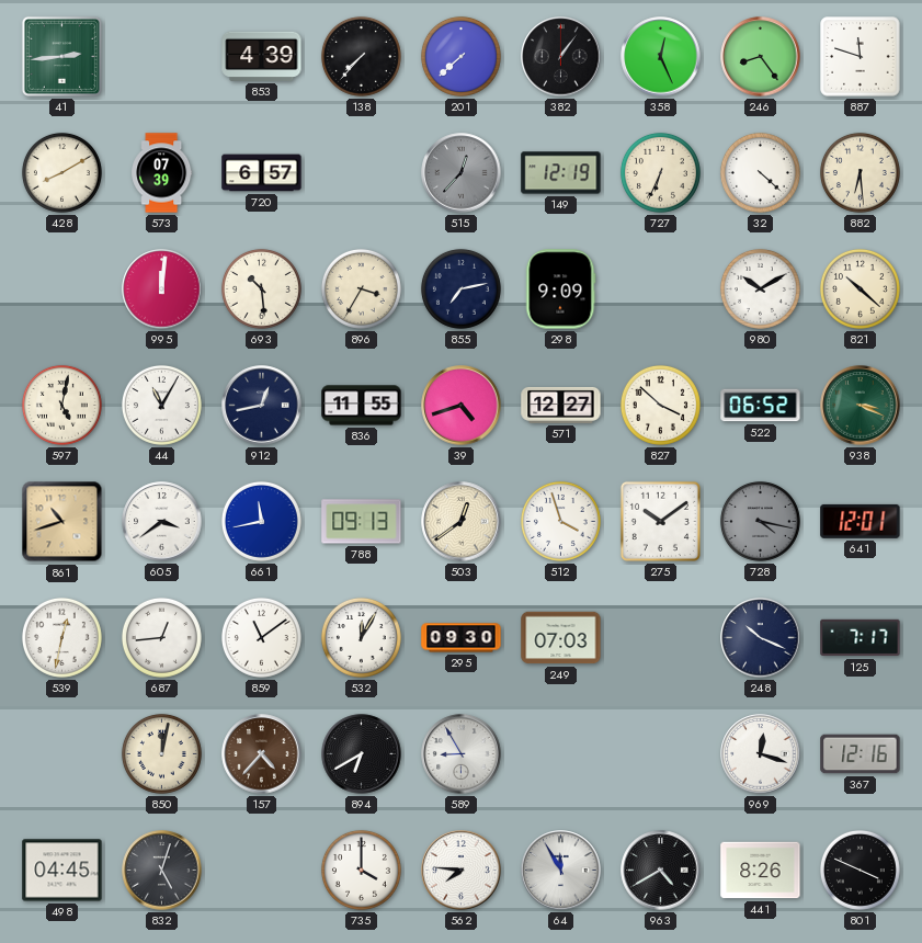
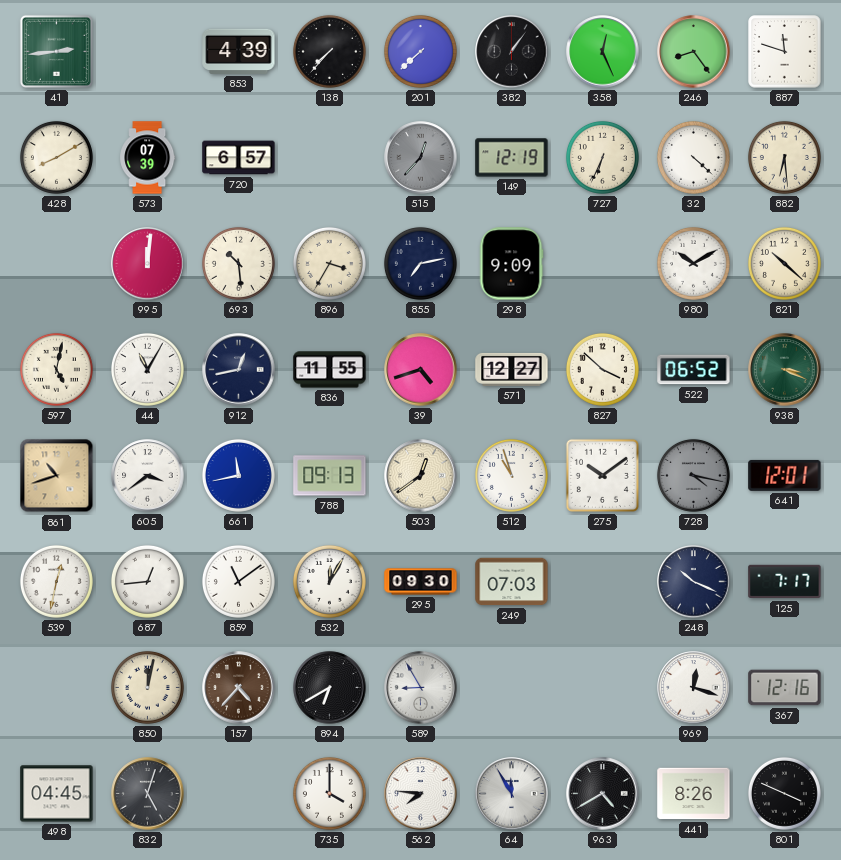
512: 3:57 -> 10:57 (511, 475)
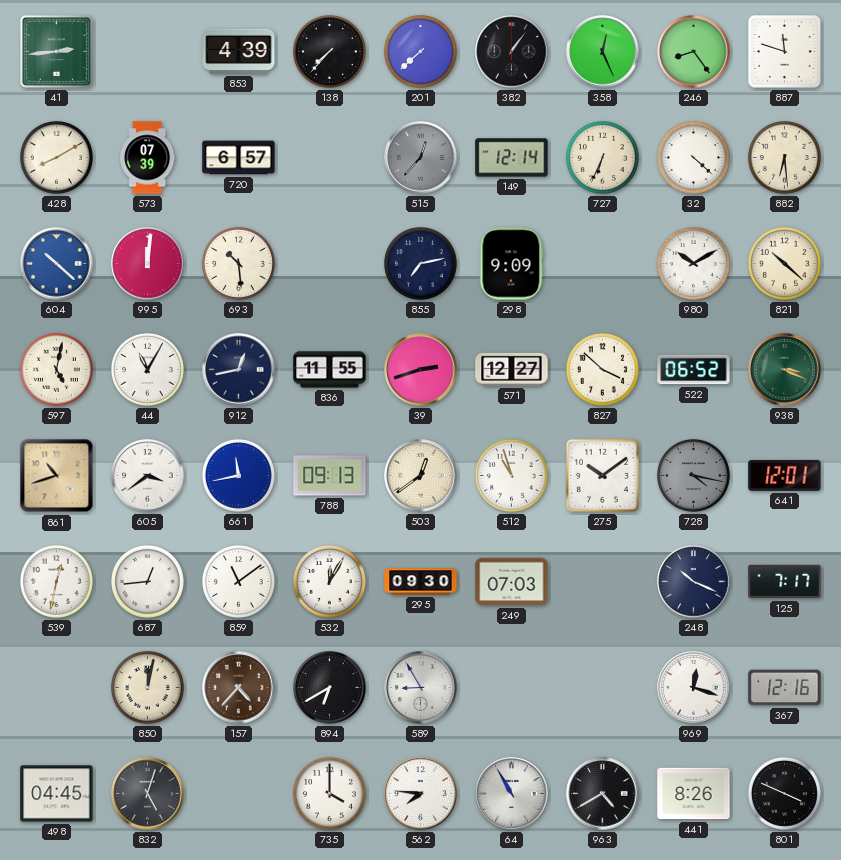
149: 12:19 -> 12:14 (512, 158)
604: none -> 10:22 (57, 264)
896: 3:35 -> none (329, 263)
39: 4:42 -> 2:42 (421, 370)
64: 11:55 -> 10:55 (512, 794)
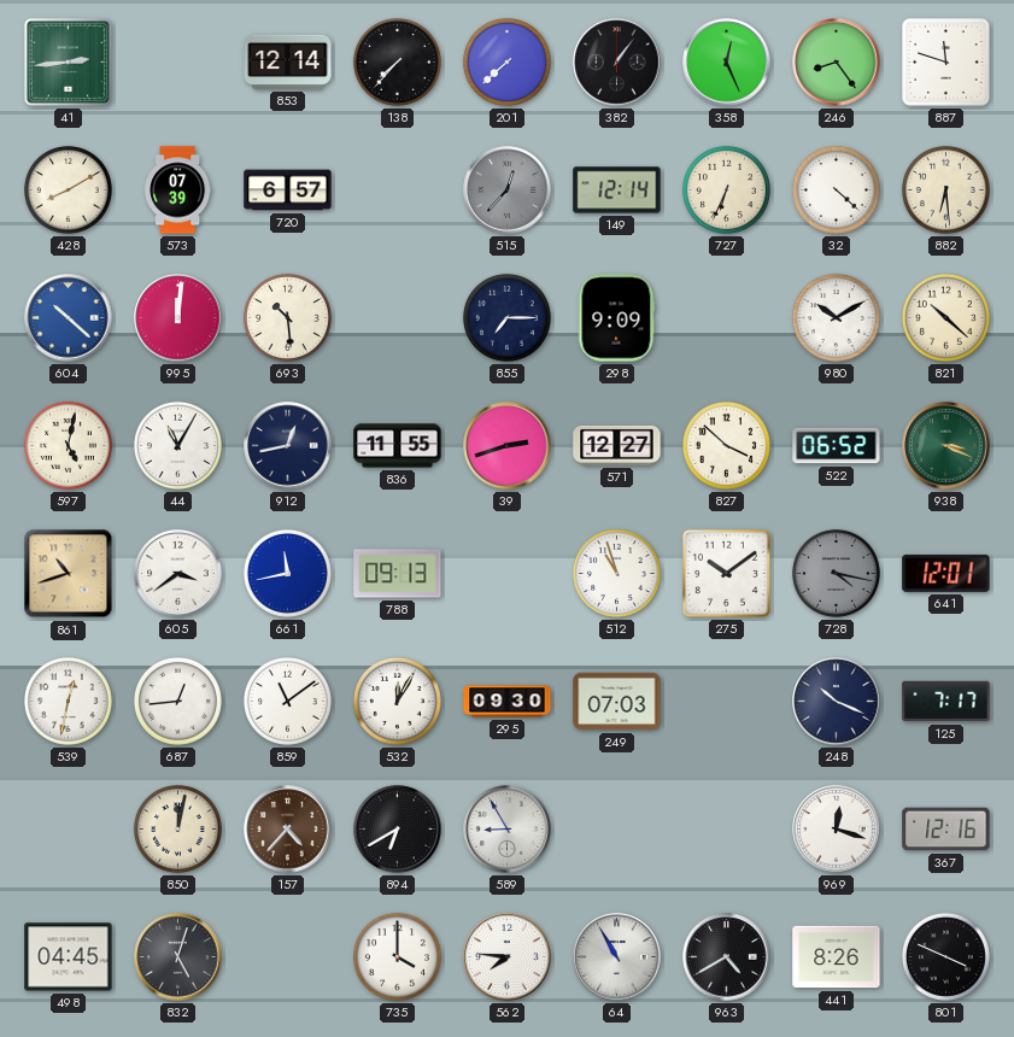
853: 4:39 -> 12:14 (288, 61)
855: 7:13 -> 7:15 (506, 317)
503: 12:39 -> none (421, 476)
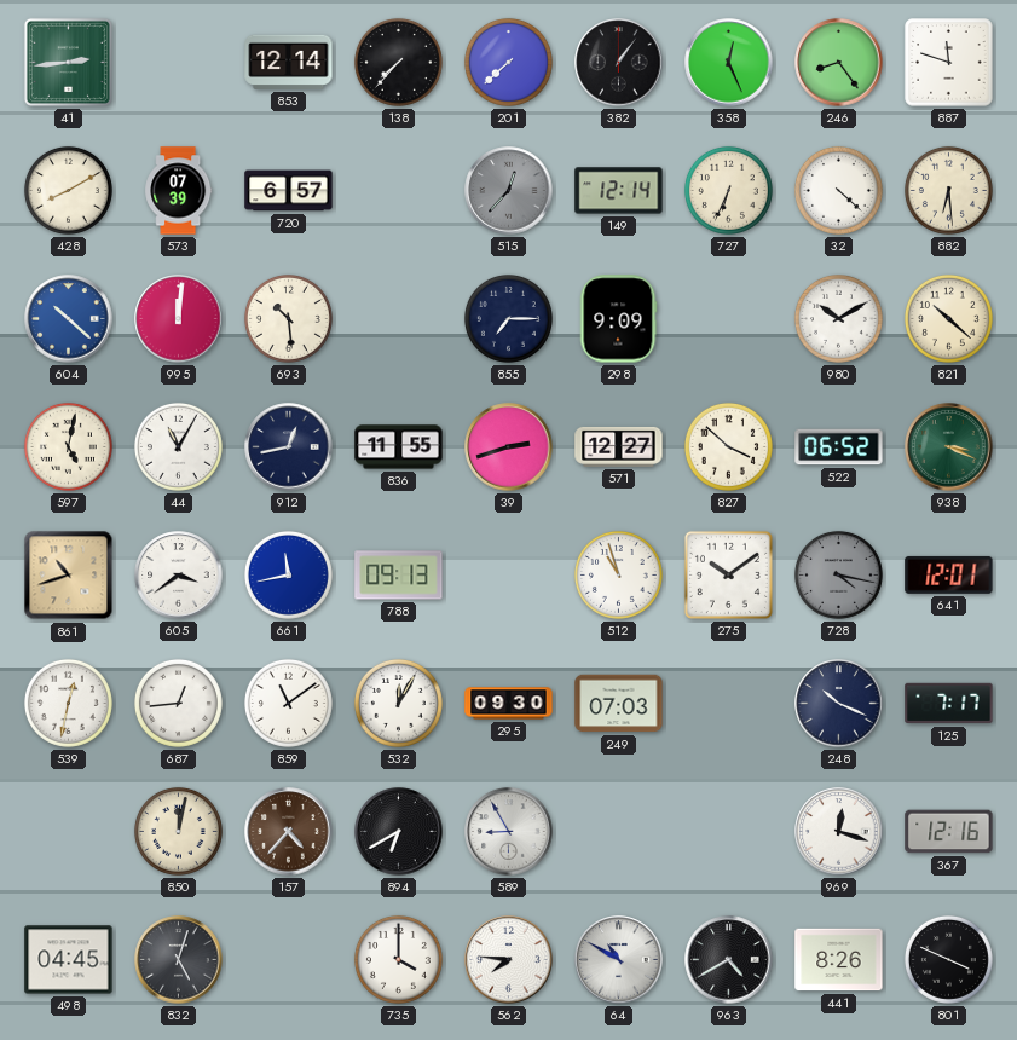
64: 10:55 -> 10:50 (619, 960)
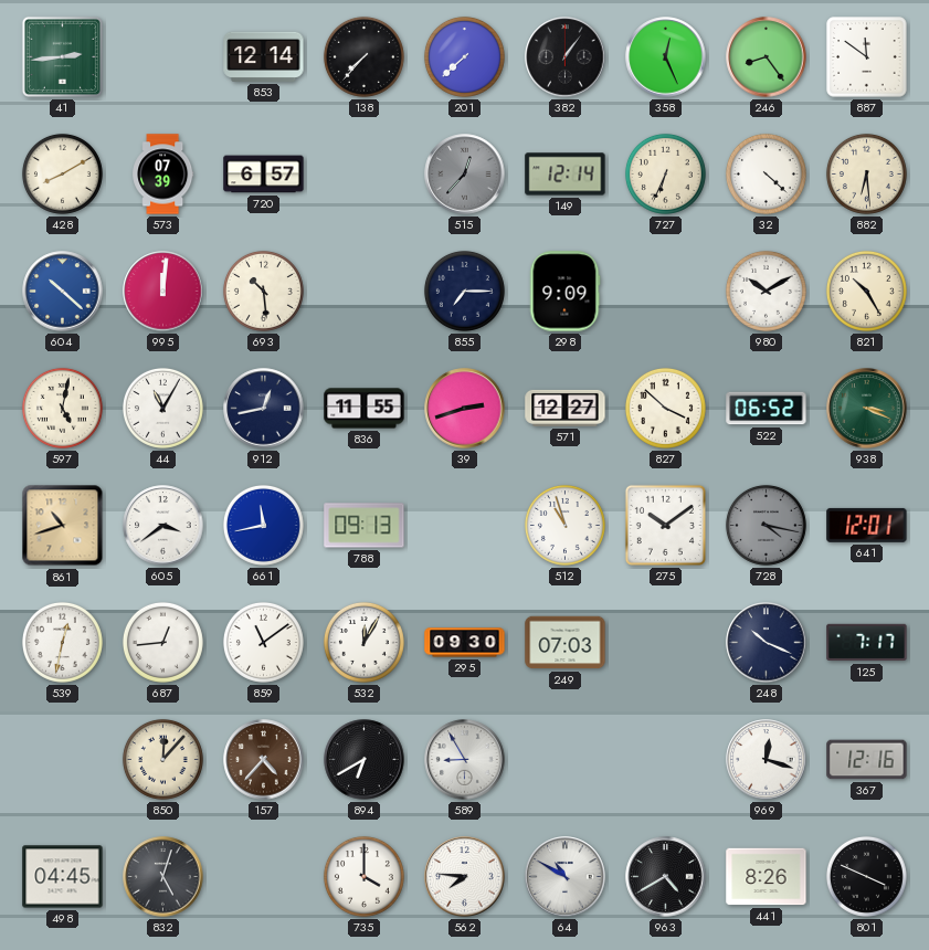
887: 11:48 -> 11:51 (867, 57)
821: 10:22 -> 10:25 (866, 291)
850: 12:02 -> 12:07 (162, 759)
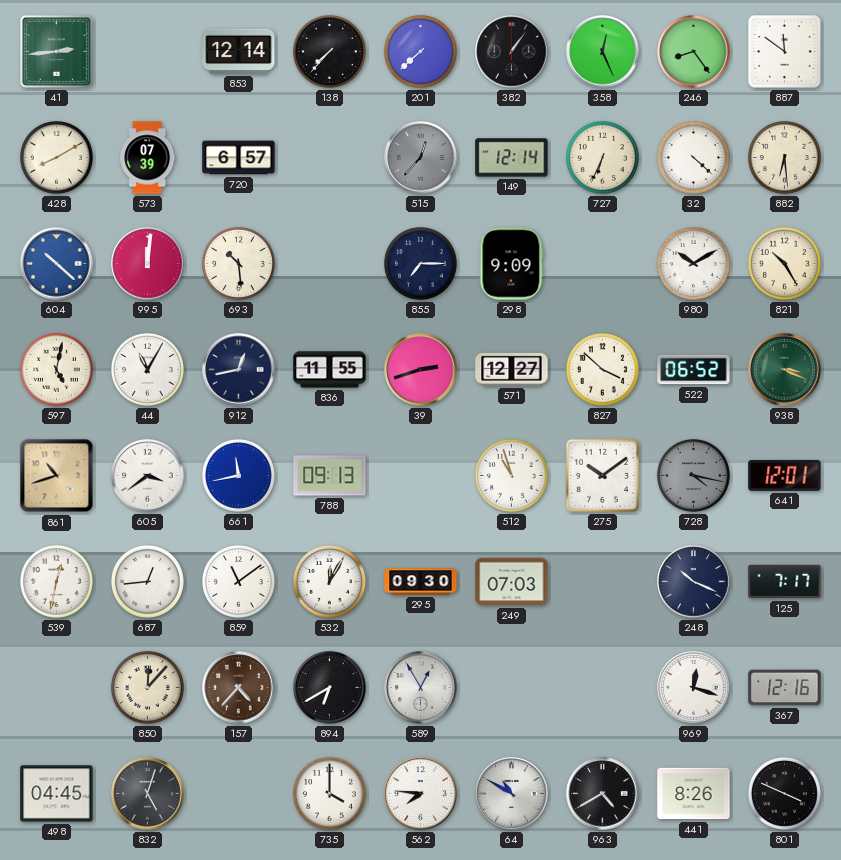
589: 8:55 -> 12:55 (421, 688)
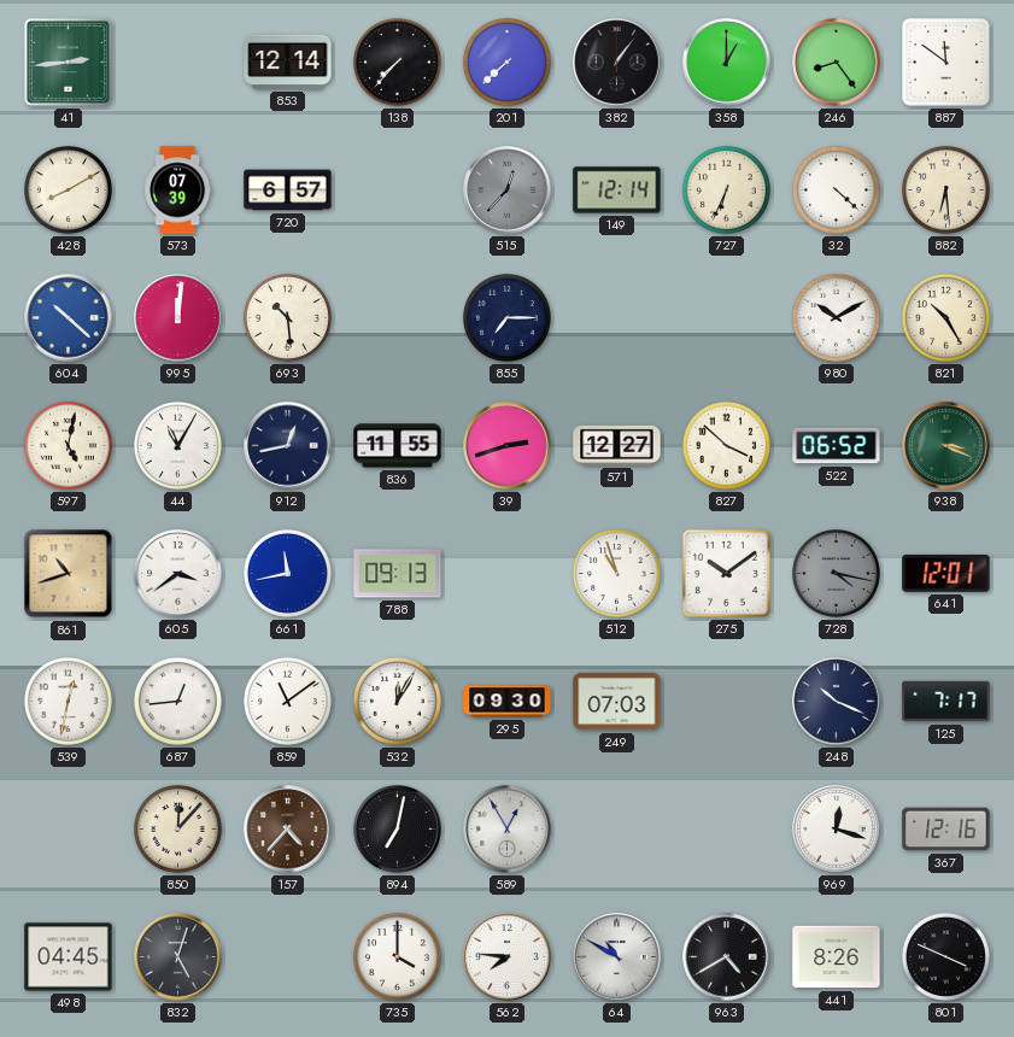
358: 12:26 -> 1:00 (727, 63)
298: 9:09 -> none (511, 264)
894: 6:40 -> 7:02 (398, 830)
